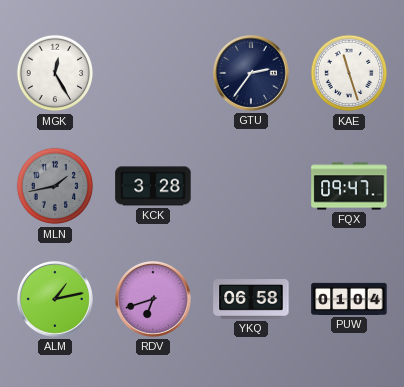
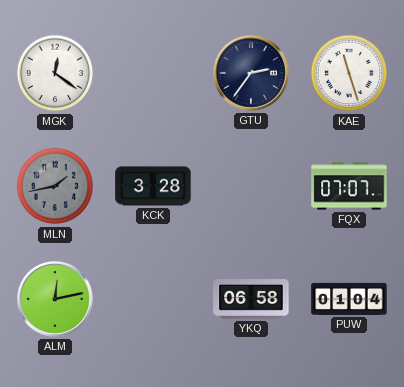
MGK: 12:25 -> 12:21 (55, 73)
FQX: 09:47 -> 07:07 (349, 186)
ALM: 1:13 -> 12:13 (55, 299)
RDV: 6:42 -> none (153, 299)
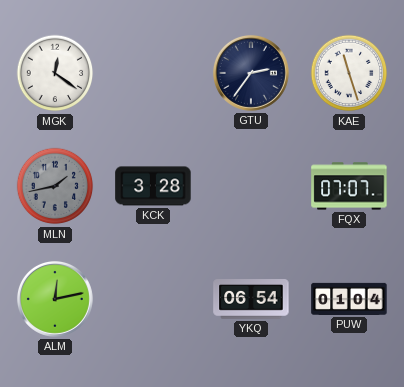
YKQ: 06:58 -> 06:54 (251, 300)
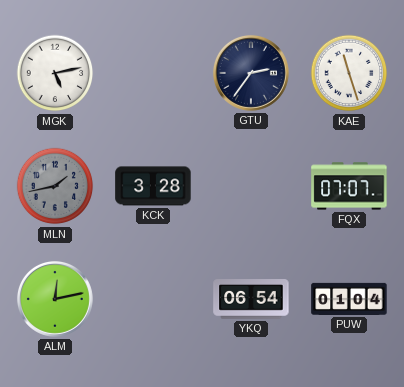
MGK: 12:21 -> 5:13 (55, 73)
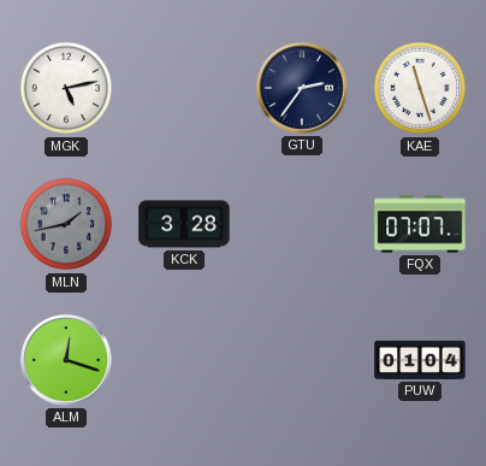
ALM: 12:13 -> 12:18 (66, 360)
YKQ: 06:54 -> none (251, 300)
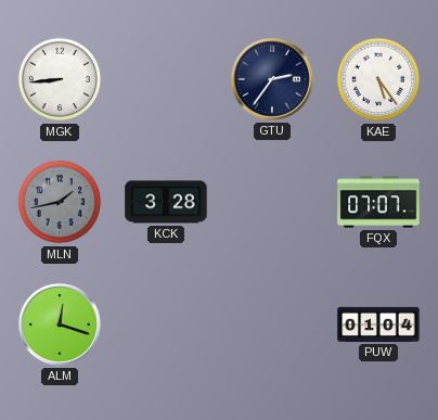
MGK: 5:13 -> 8:44 (60, 79)
KAE: 11:27 -> 5:24 (378, 79)
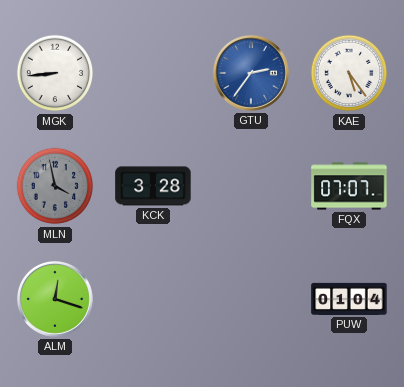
GTU dial: navy -> blue (251, 73)
MLN: 1:43 -> 3:58 (55, 186)
